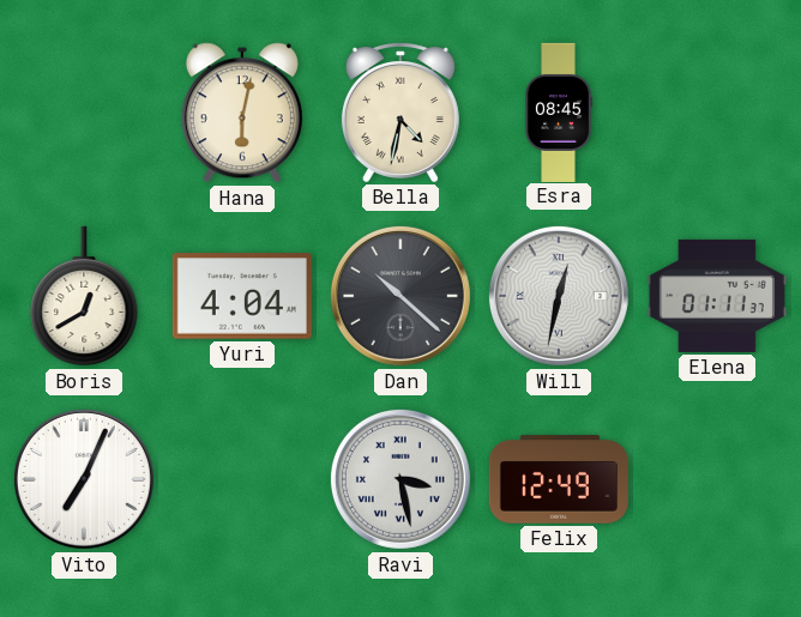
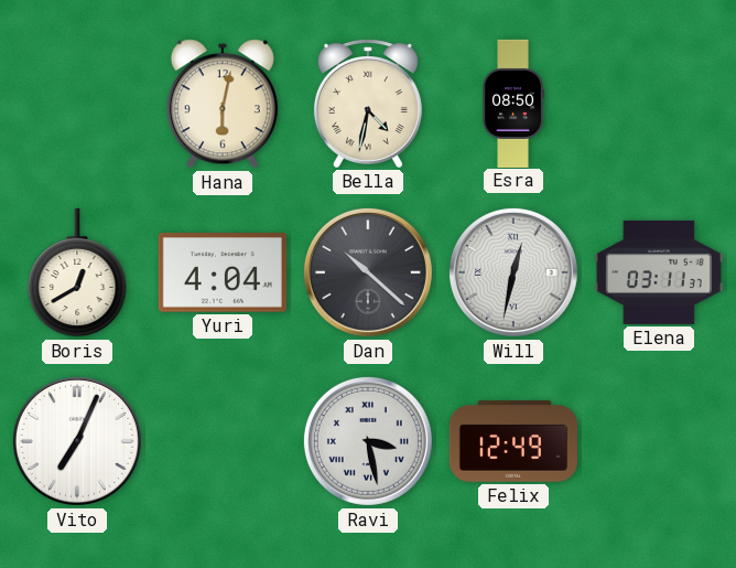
Esra: 08:45 -> 08:50 (512, 104)
Elena: 01:11 -> 03:11 (659, 272)
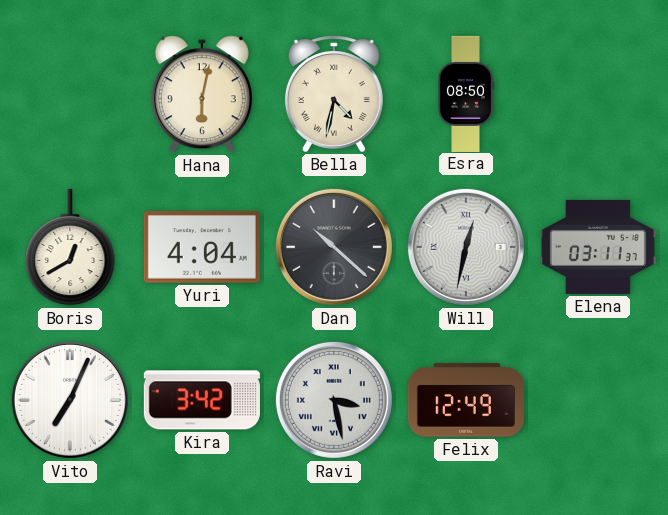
Kira: none -> 3:42 (202, 400)
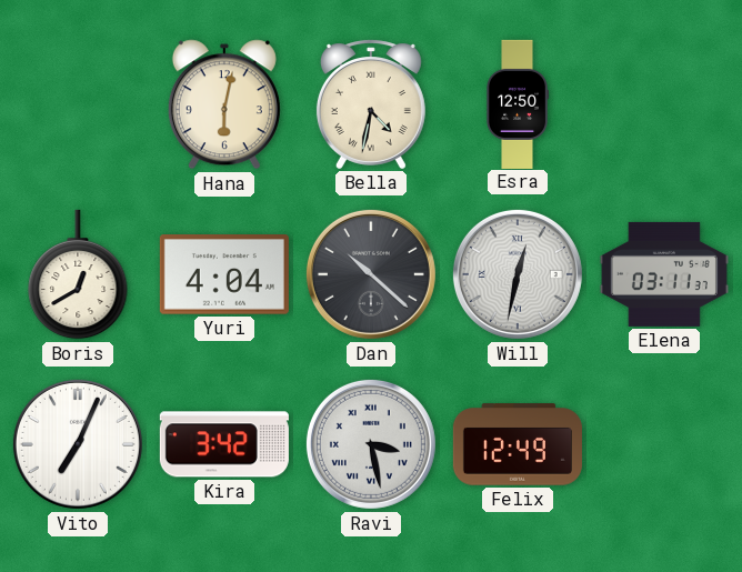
Esra: 08:50 -> 12:50 (517, 104)
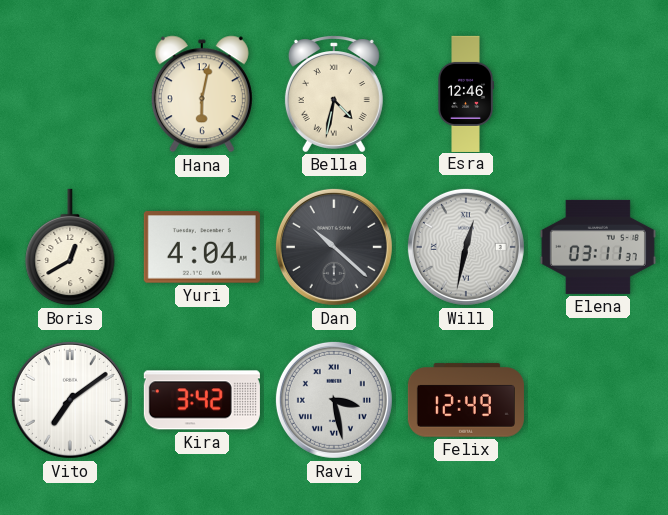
Esra: 12:50 -> 12:46 (465, 94)
Vito: 7:04 -> 7:09 (70, 400)
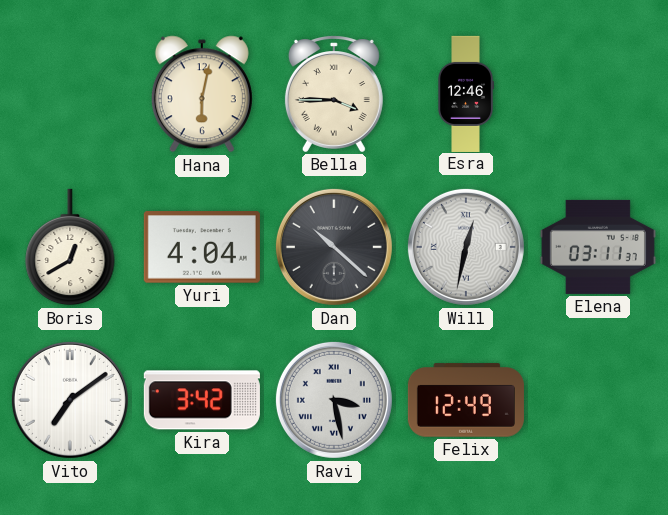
Bella: 4:32 -> 3:45 (334, 94)
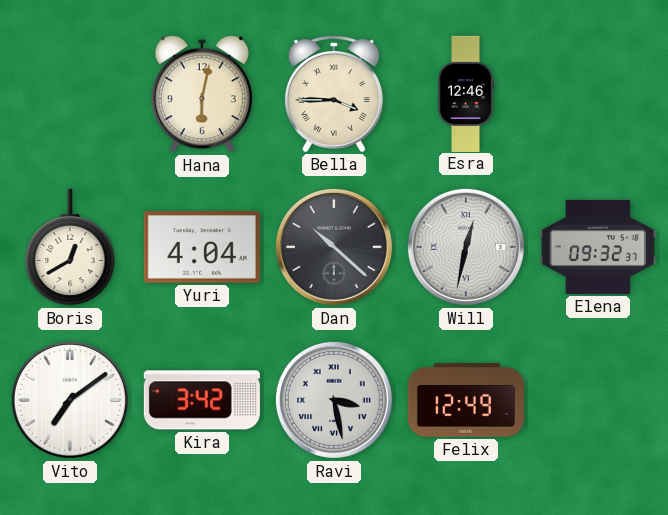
Elena: 03:11 -> 09:32 (598, 247)
